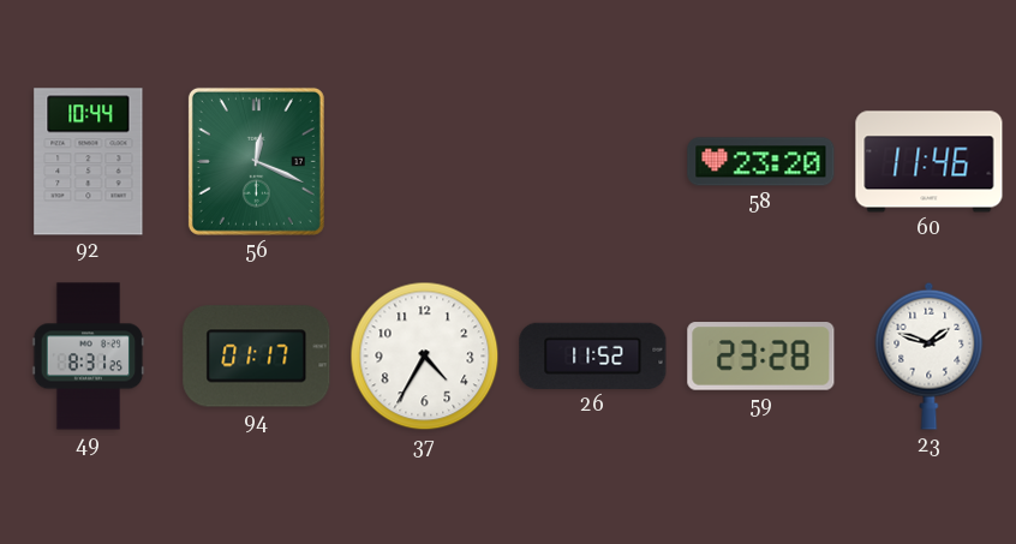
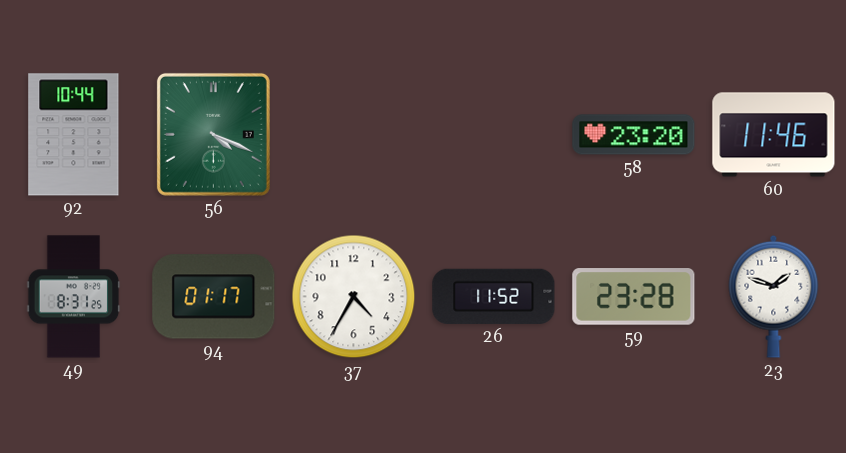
56: 12:19 -> 4:19 (213, 134)
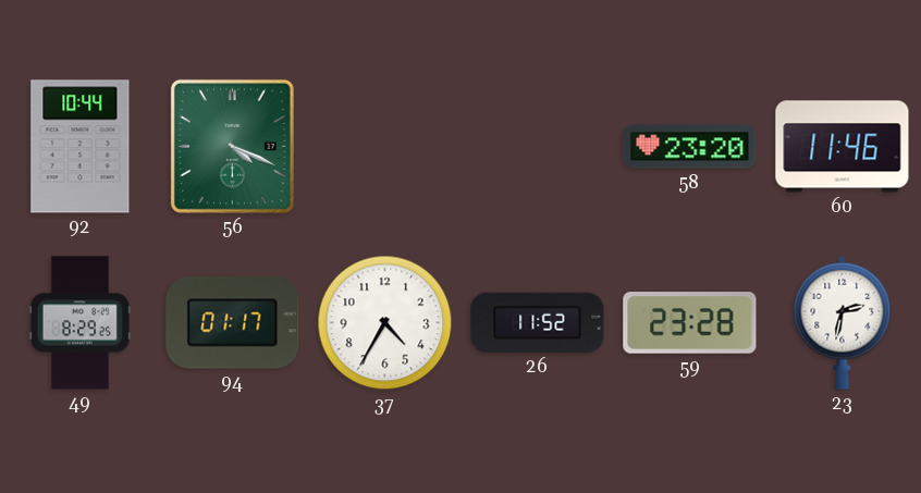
49: 8:31 -> 8:29 (81, 323)
23: 1:48 -> 2:32 (843, 322)
